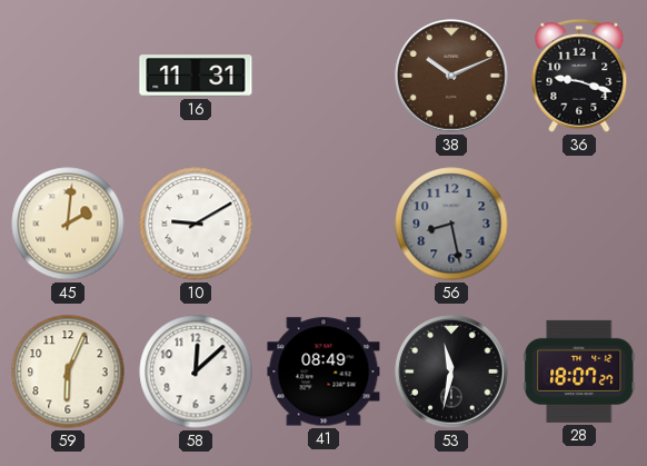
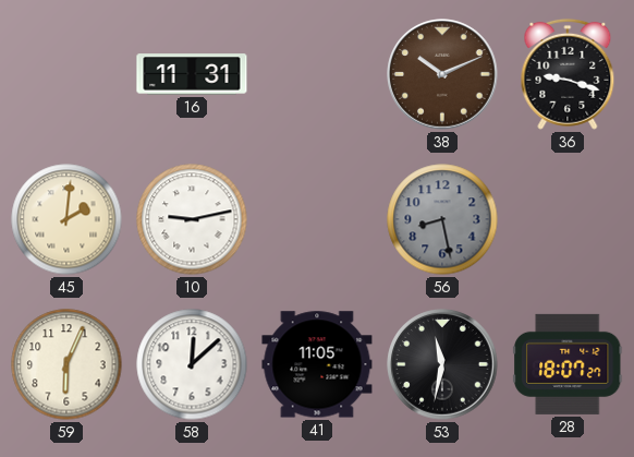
10: 9:10 -> 9:13 (192, 219)
41: 08:49 -> 11:05 (317, 364)
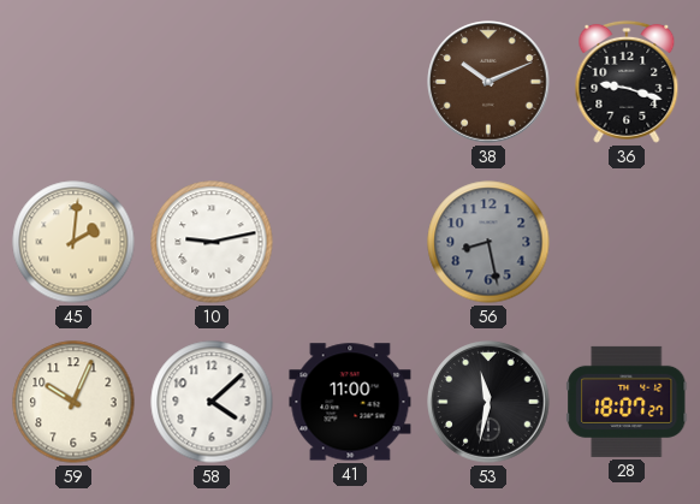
16: 11:31 -> none (192, 74)
59: 6:04 -> 10:04 (73, 402)
58: 12:08 -> 4:08 (212, 402)
41: 11:05 -> 11:00 (350, 402)
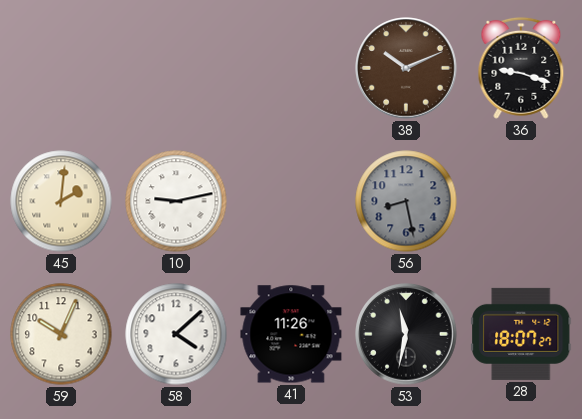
41: 11:00 -> 11:26 (291, 334)
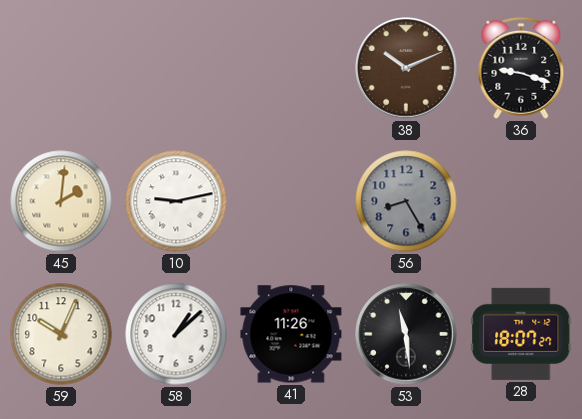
56: 8:28 -> 8:25 (406, 201)
58: 4:08 -> 1:08 (176, 334)
53: 11:32 -> 11:29 (406, 334)
